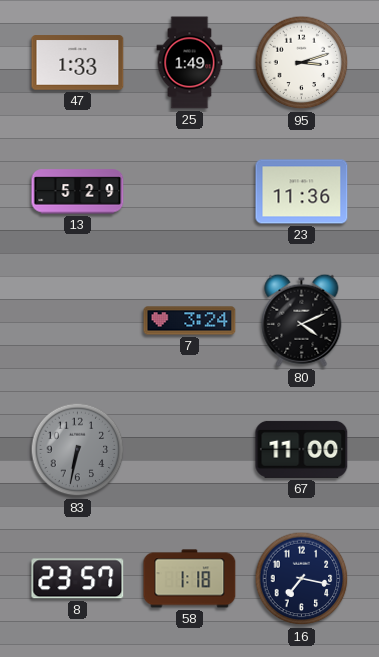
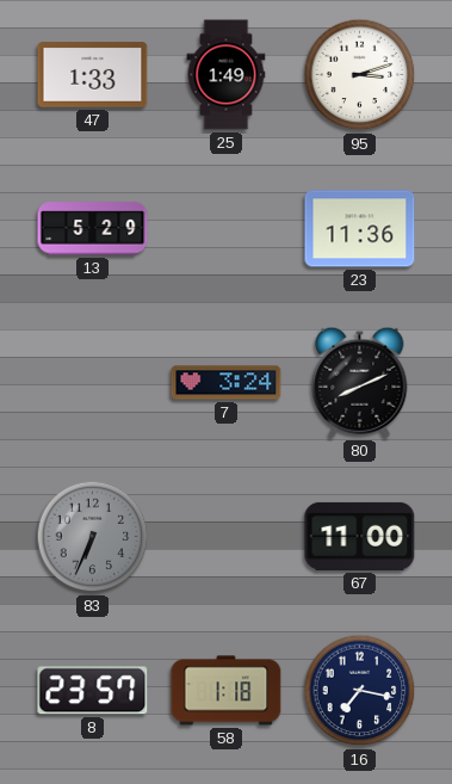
80: 4:11 -> 8:11 (360, 382)
83: 6:32 -> 6:34 (93, 537)
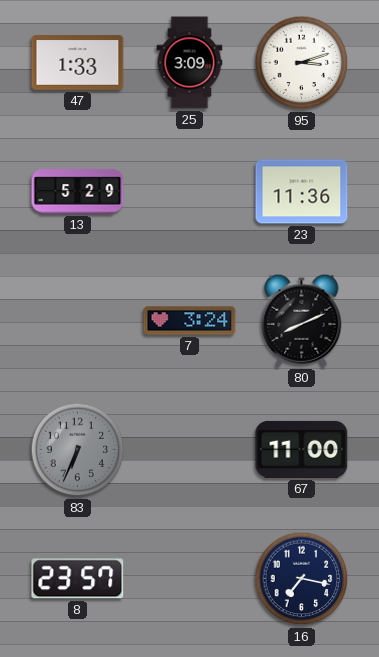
25: 1:49 -> 3:09 (190, 63)
58: 1:18 -> none (227, 691)
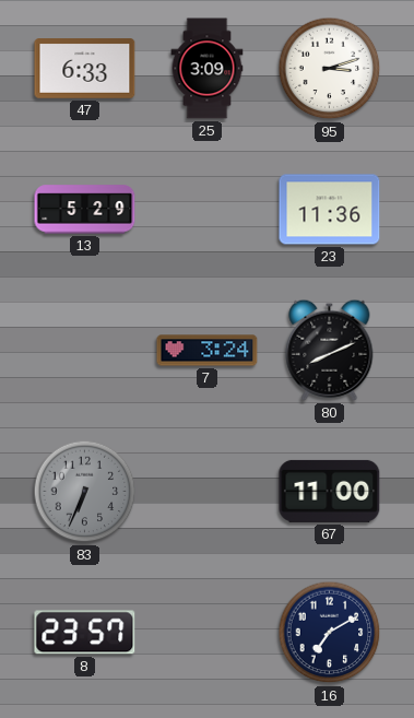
47: 1:33 -> 6:33 (85, 69)
16: 7:17 -> 7:10 (330, 633)
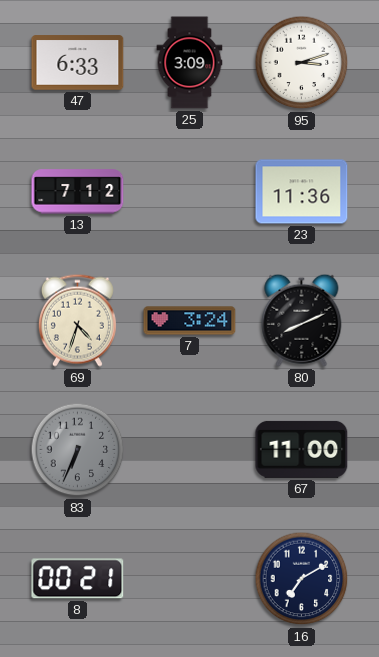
13: 5:29 -> 7:12 (78, 192)
69: none -> 4:33 (77, 320)
8: 23:57 -> 00:21 (78, 579)
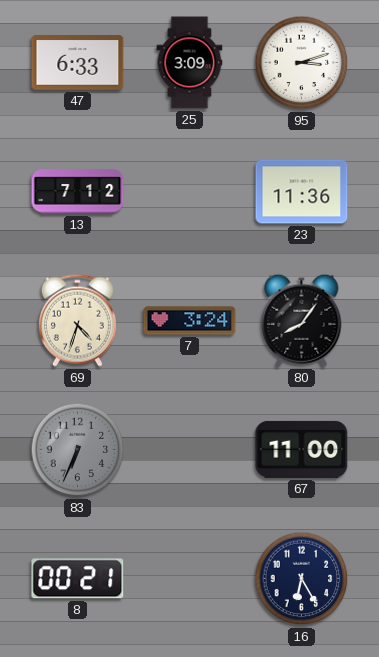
80: 8:11 -> 8:06 (302, 320)
16: 7:10 -> 6:25 (302, 579)
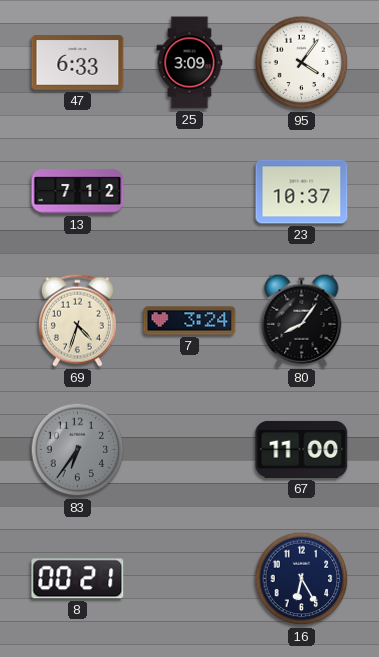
95: 3:12 -> 4:06 (302, 63)
23: 11:36 -> 10:37 (302, 192)
83: 6:34 -> 6:36 (78, 450)
